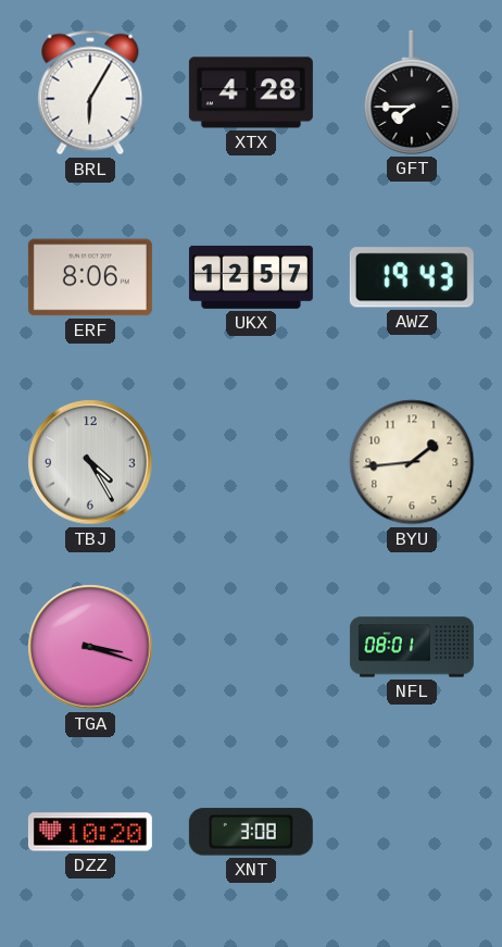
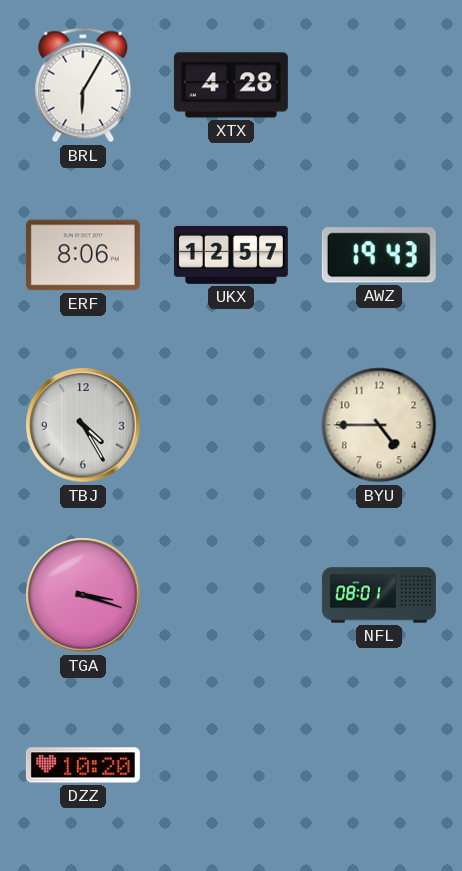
GFT: 7:45 -> none (412, 92)
BYU: 1:44 -> 4:45 (379, 425)
XNT: 3:08 -> none (251, 832)
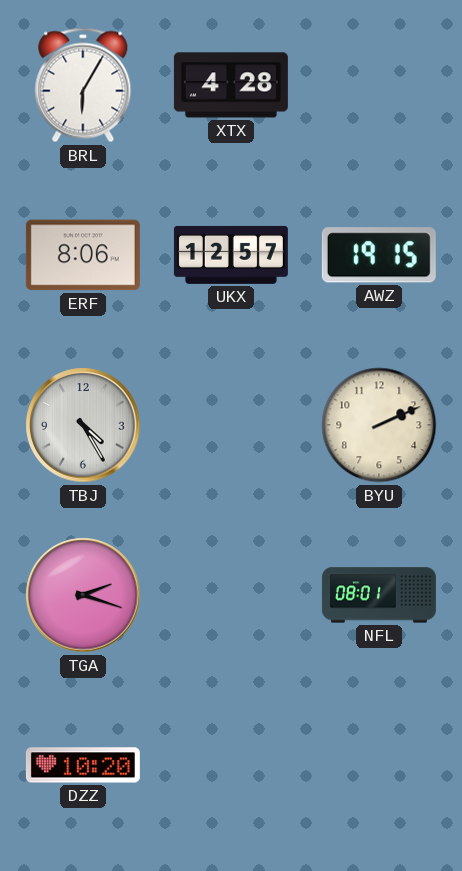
AWZ: 19:43 -> 19:15 (379, 255)
BYU: 4:45 -> 2:11 (379, 425)
TGA: 3:18 -> 2:18 (83, 595)
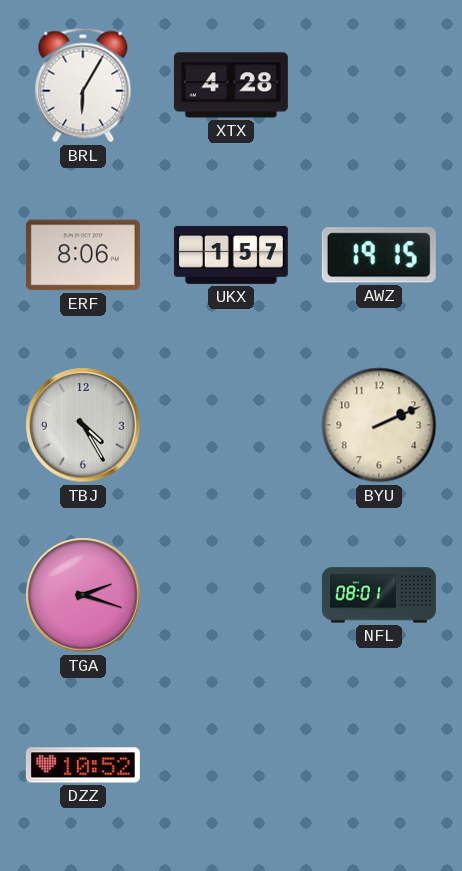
UKX: 12:57 -> 1:57 (231, 255)
DZZ: 10:20 -> 10:52 (83, 765)
